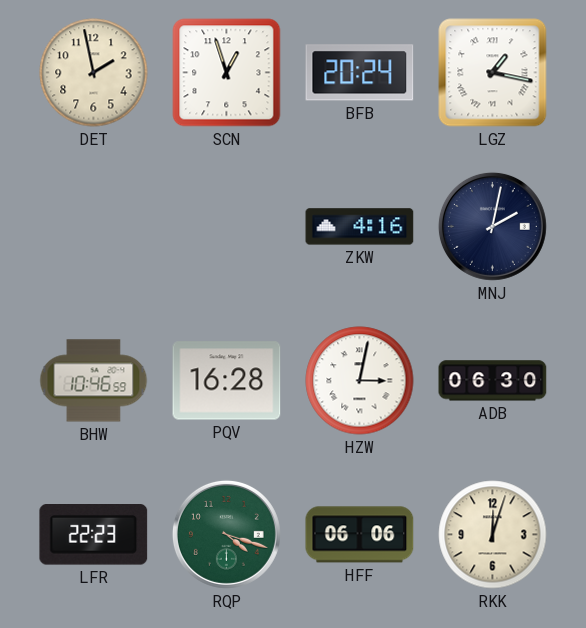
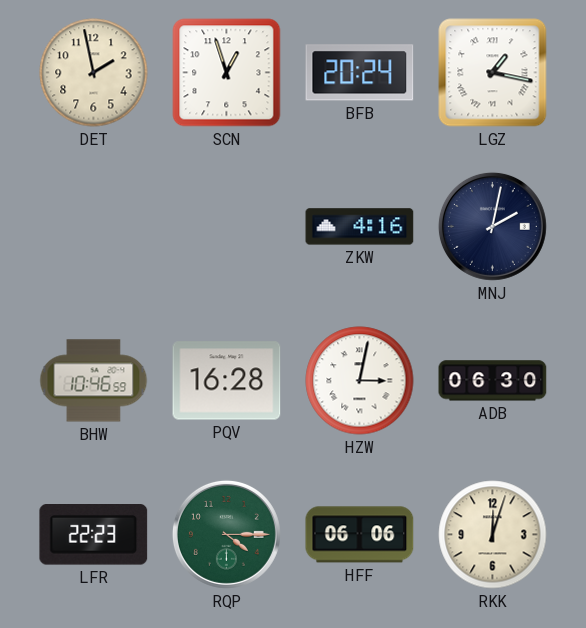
RQP: 4:18 -> 4:15 (226, 534)
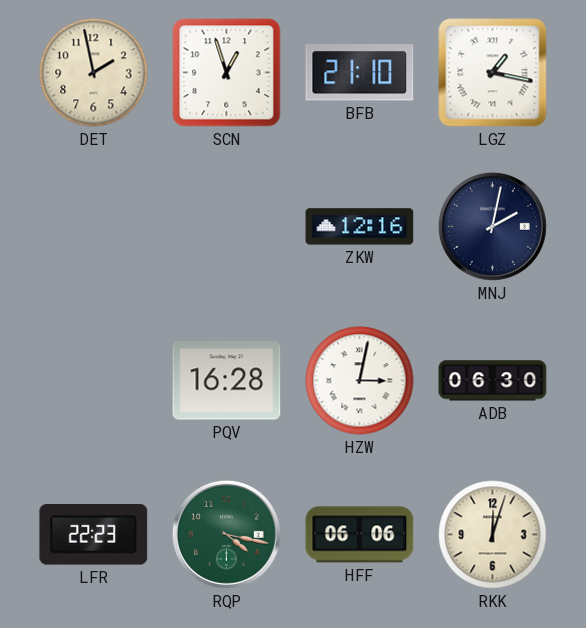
BFB: 20:24 -> 21:10 (360, 73)
ZKW: 4:16 -> 12:16 (360, 227)
BHW: 10:46 -> none (94, 381)
RQP: 4:15 -> 4:17 (226, 534)
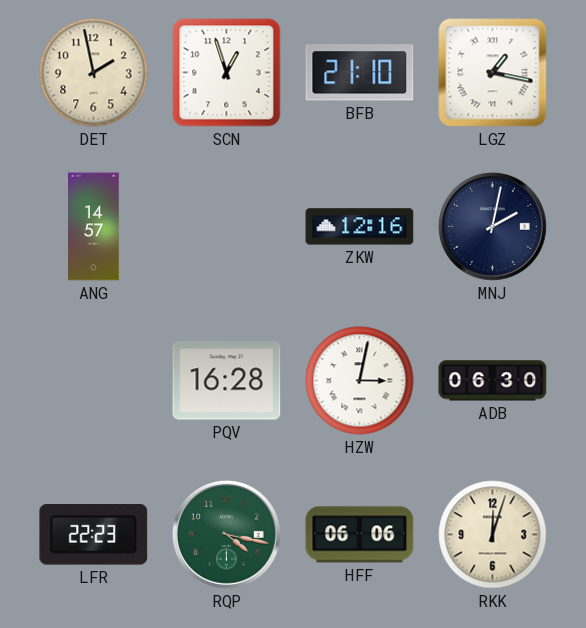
ANG: none -> 14:57 (94, 227)
